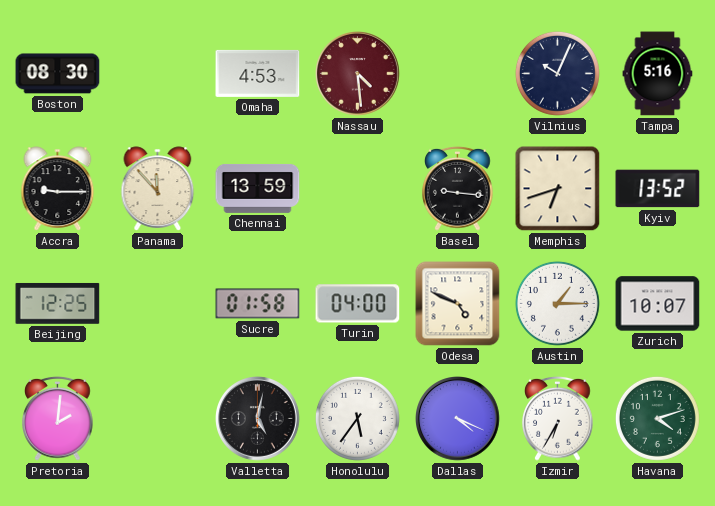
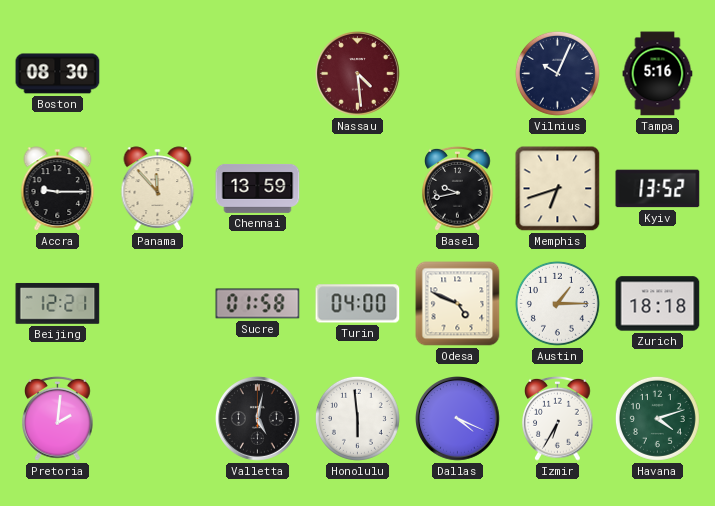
Omaha: 4:53 -> none (258, 73)
Basel: 9:16 -> 9:43 (458, 188)
Beijing: 12:25 -> 12:21 (58, 304)
Zurich: 10:07 -> 18:18 (658, 304)
Honolulu: 5:36 -> 5:59 (357, 418)
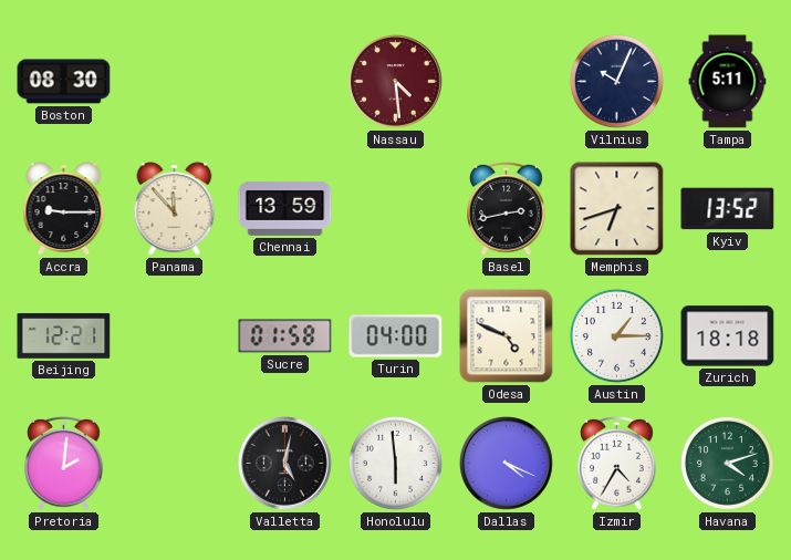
Tampa: 5:16 -> 5:11 (728, 82)
Basel: 9:43 -> 2:43 (507, 208)
Izmir: 6:35 -> 4:35 (617, 463)
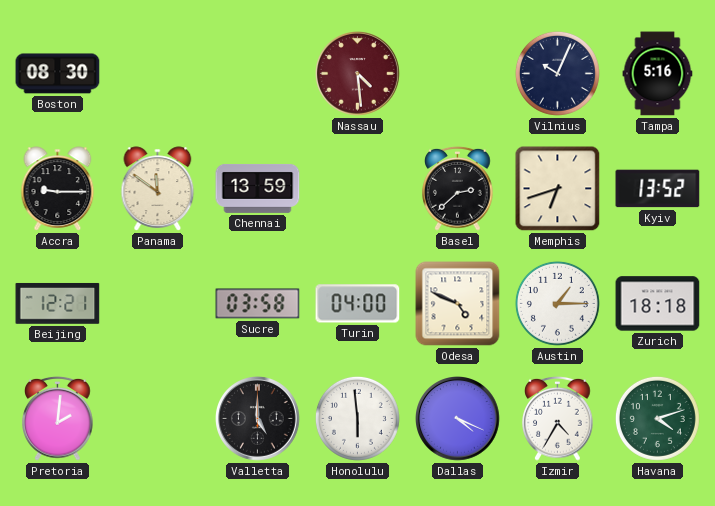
Tampa: 5:11 -> 5:16 (658, 74)
Panama: 11:53 -> 11:51 (158, 189)
Basel: 2:43 -> 2:38 (458, 188)
Sucre: 01:58 -> 03:58 (258, 304)
Valletta: 5:02 -> 5:00 (258, 419)
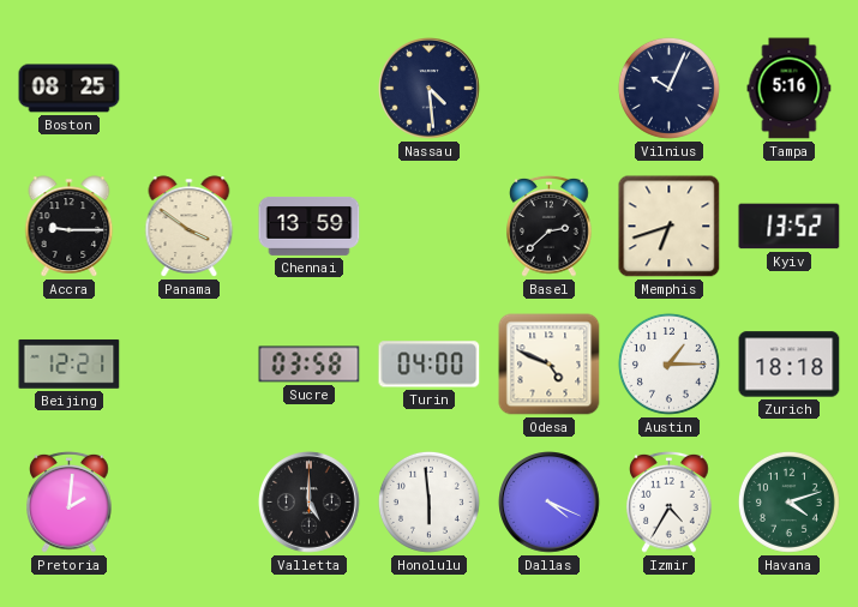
Boston: 08:30 -> 08:25 (70, 89)
Nassau dial: burgundy -> navy (430, 89)
Panama: 11:51 -> 3:51 (190, 227)
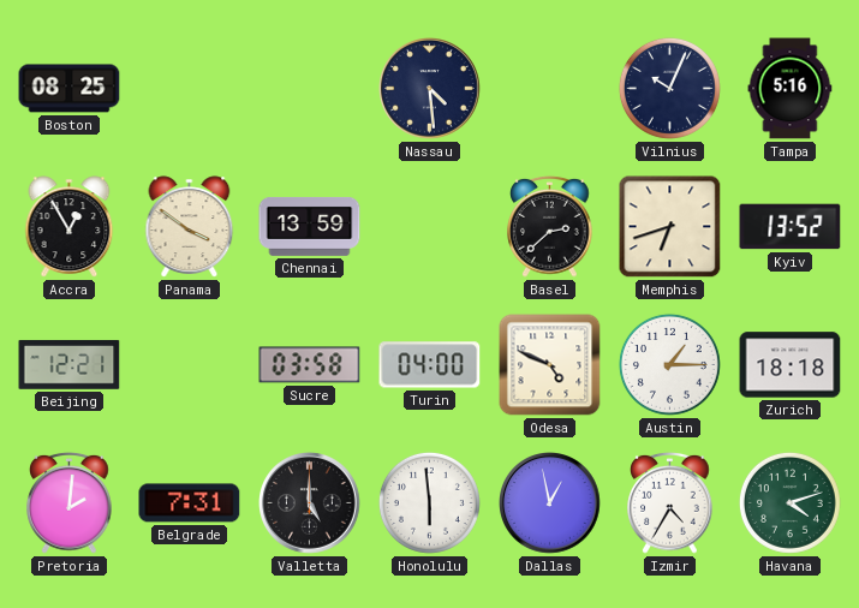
Accra: 9:15 -> 12:55 (70, 227)
Belgrade: none -> 7:31 (190, 503)
Dallas: 4:19 -> 12:58 (550, 503)
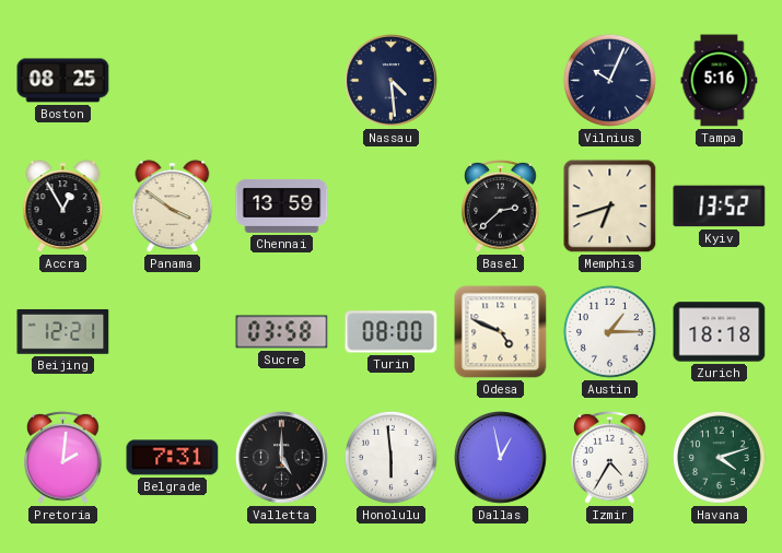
Turin: 04:00 -> 08:00 (392, 332)
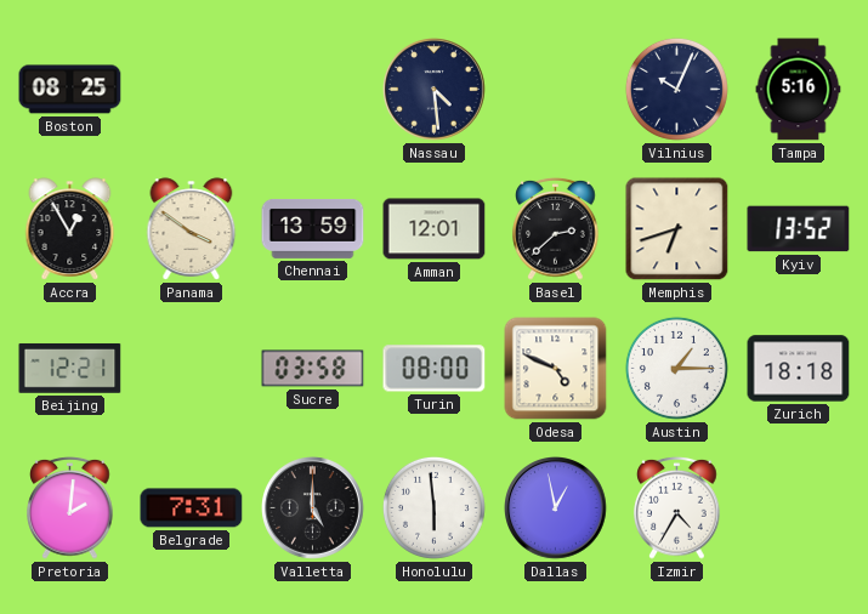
Amman: none -> 12:01 (435, 229)
Havana: 4:12 -> none (719, 457)
